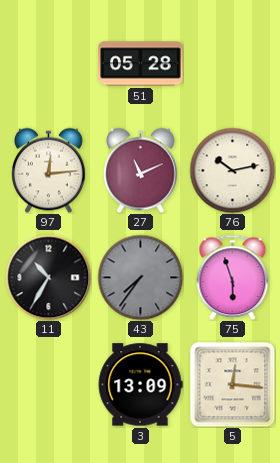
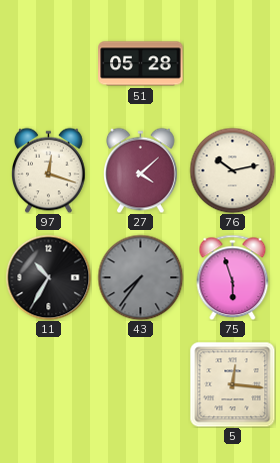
97: 12:14 -> 12:18 (49, 170)
27: 11:11 -> 4:08 (141, 170)
3: 13:09 -> none (140, 385)
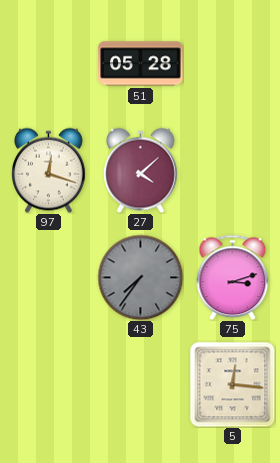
76: 10:13 -> none (232, 170)
11: 10:35 -> none (48, 277)
75: 5:57 -> 3:12 (233, 277)
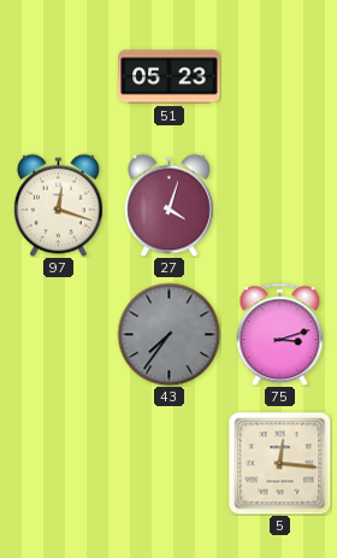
51: 05:28 -> 05:23 (170, 77)
27: 4:08 -> 4:03 (170, 205)
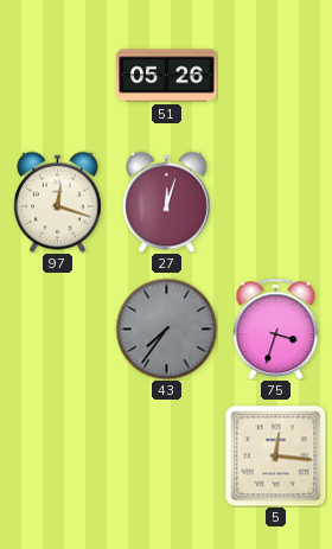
51: 05:23 -> 05:26 (167, 76)
27: 4:03 -> 12:03 (167, 202)
75: 3:12 -> 3:33 (276, 328)
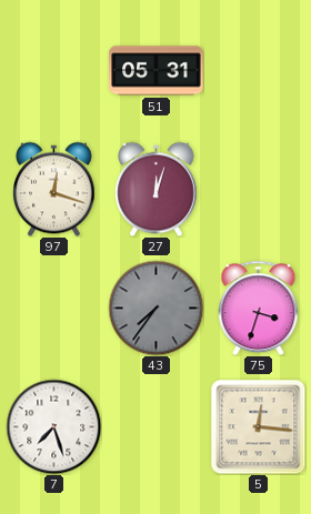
51: 05:26 -> 05:31 (157, 71)
7: none -> 7:27 (53, 426)
